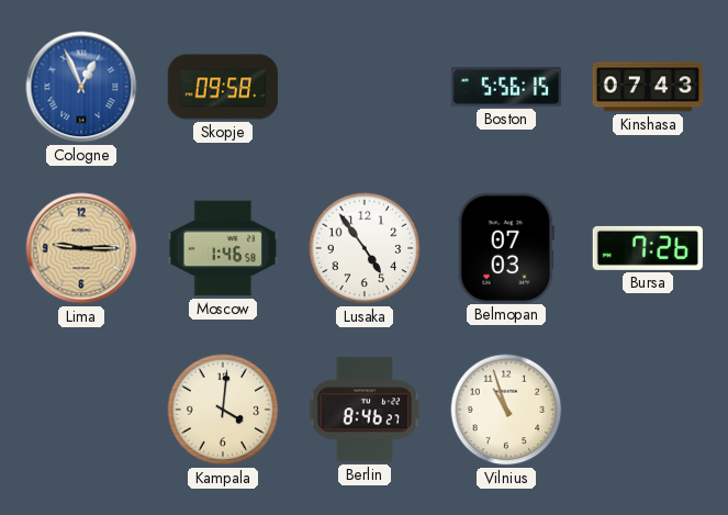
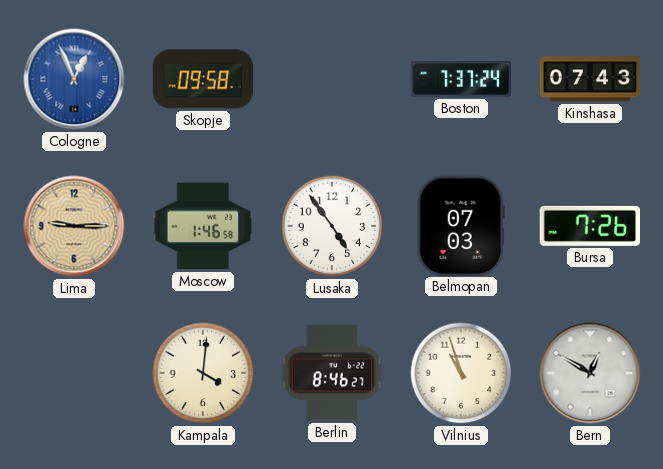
Boston: 5:56 -> 7:37 (461, 79)
Bern: none -> 12:50 (590, 373)
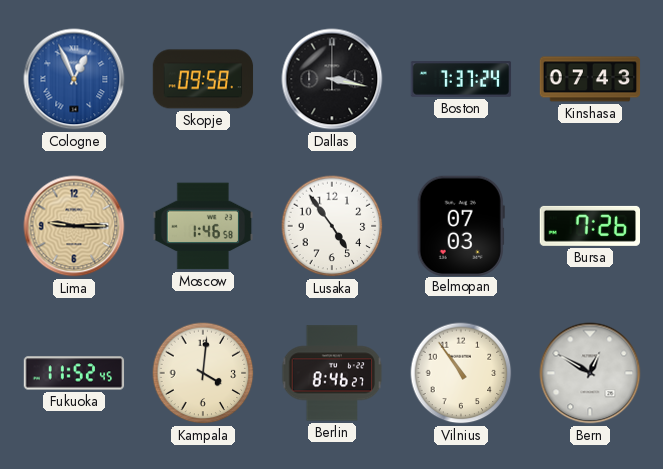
Dallas: none -> 3:17 (332, 79)
Fukuoka: none -> 11:52 (74, 373)
Vilnius: 10:57 -> 10:54 (461, 373)
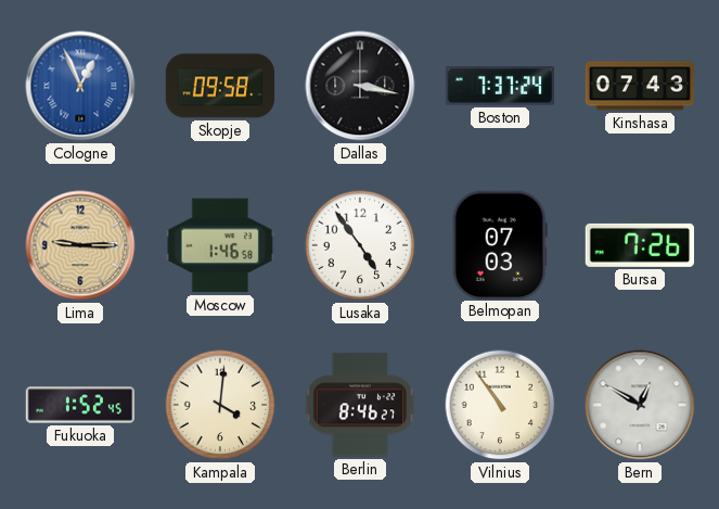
Fukuoka: 11:52 -> 1:52 (80, 405)
